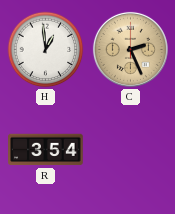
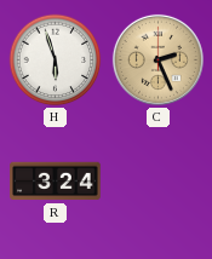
H: 12:59 -> 5:57 (56, 61)
R: 3:54 -> 3:24 (56, 182)
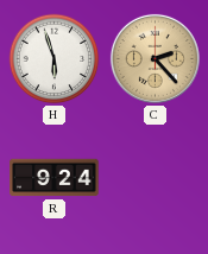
C: 2:26 -> 2:23 (155, 58)
R: 3:24 -> 9:24 (55, 178)
